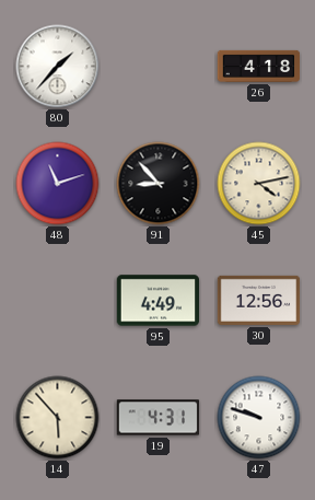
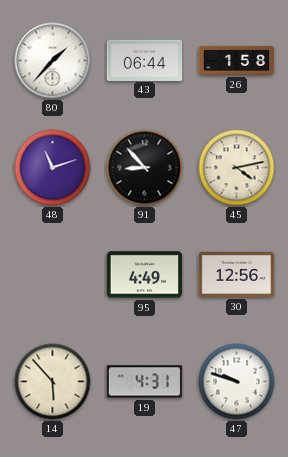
43: none -> 06:44 (145, 60)
26: 4:18 -> 1:58 (237, 60)
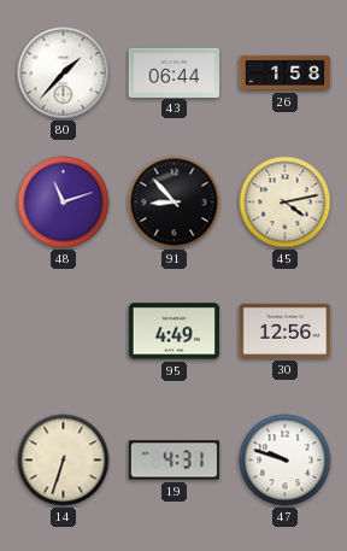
14: 5:53 -> 6:33 (64, 461)
